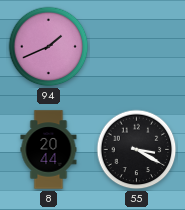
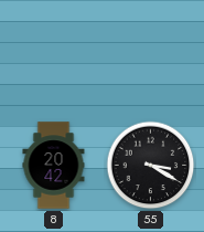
94: 1:41 -> none (49, 47)
8: 20:44 -> 20:42 (54, 166)
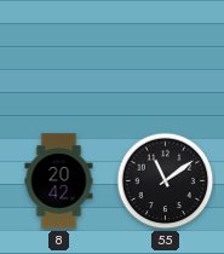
55: 3:20 -> 11:09 (166, 181)
